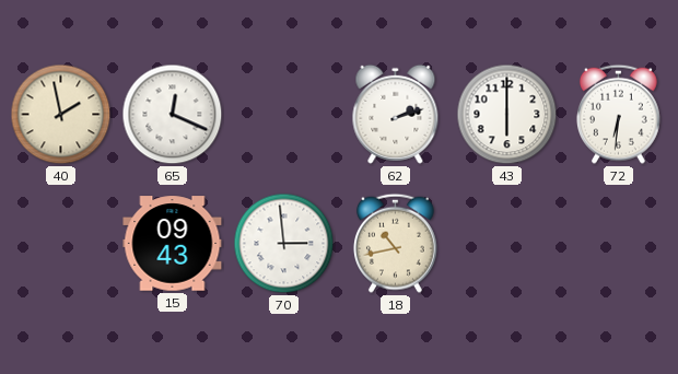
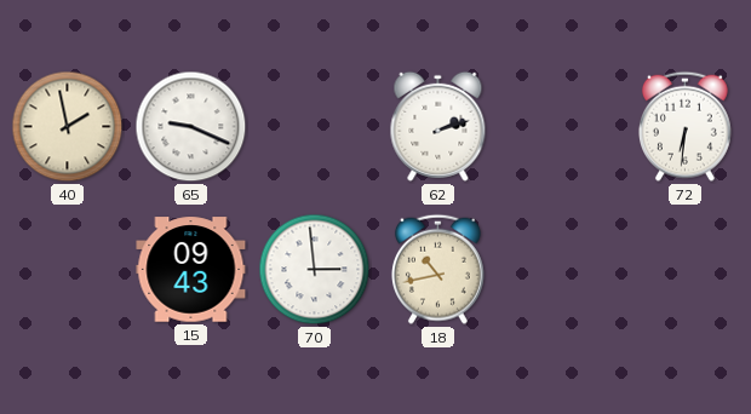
65: 12:19 -> 9:19 (191, 127)
43: 6:00 -> none (507, 115)
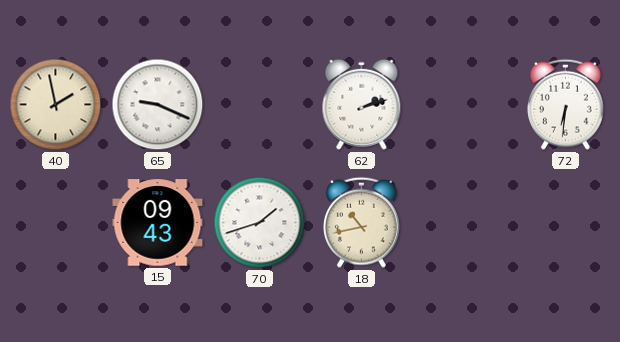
70: 2:59 -> 1:42 (260, 223)
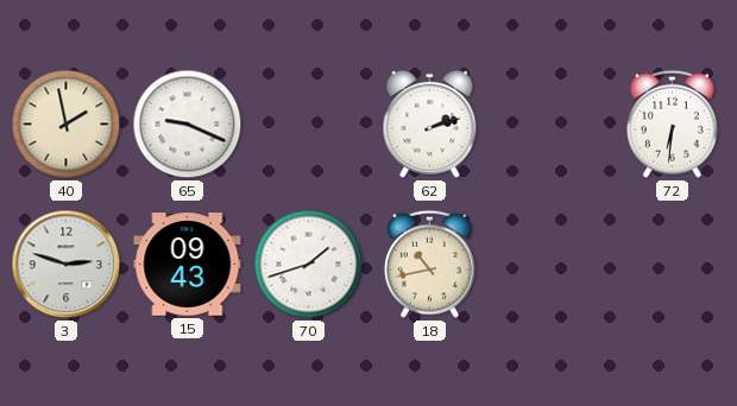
3: none -> 2:48 (67, 265)
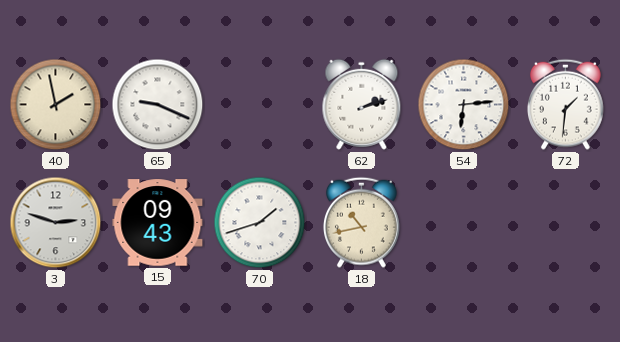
54: none -> 6:14 (464, 105)
72: 6:31 -> 1:31 (565, 104)
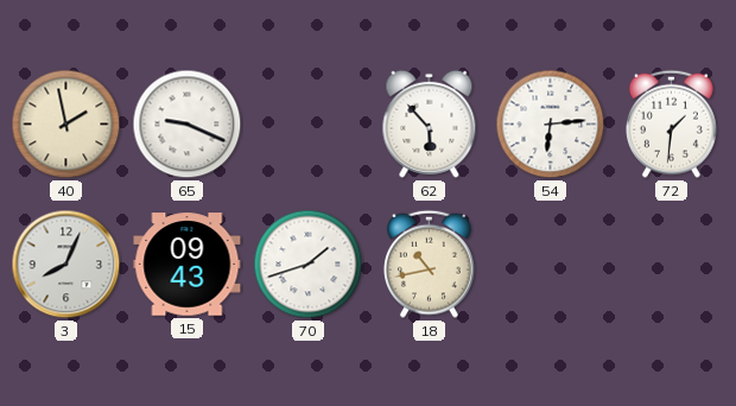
62: 2:12 -> 5:53 (430, 123)
3: 2:48 -> 8:04 (66, 265)
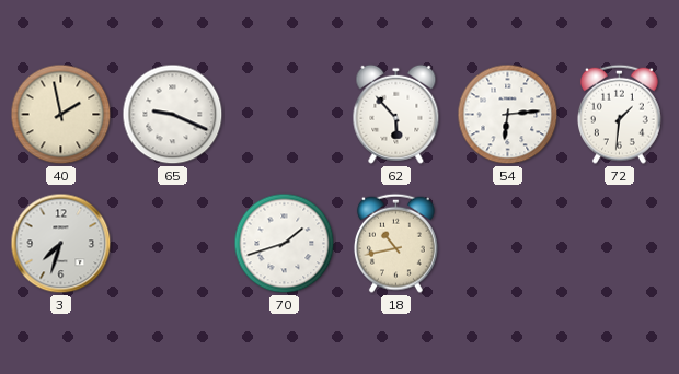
3: 8:04 -> 7:33 (61, 244)
15: 09:43 -> none (188, 265)
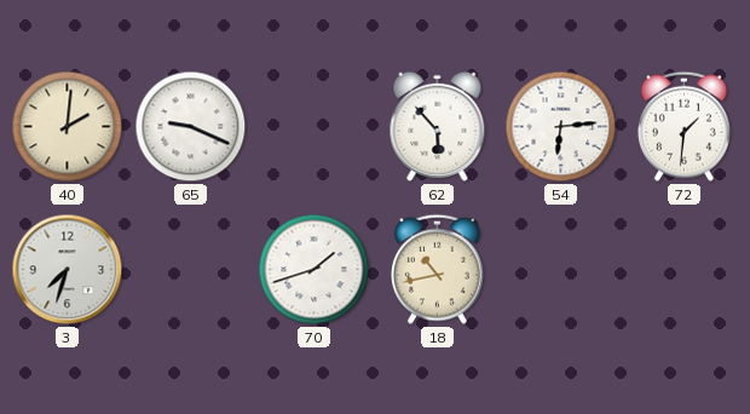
40: 1:58 -> 2:01 (68, 127)
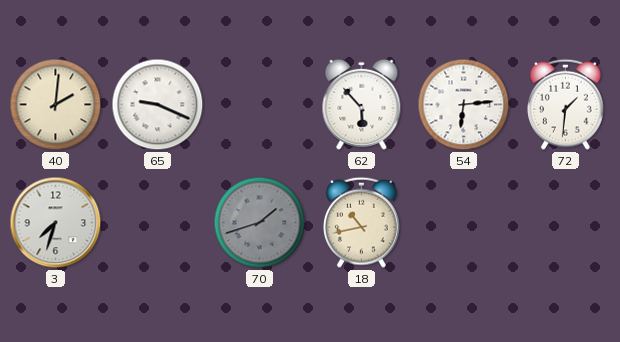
70 dial: white -> grey (260, 223)
